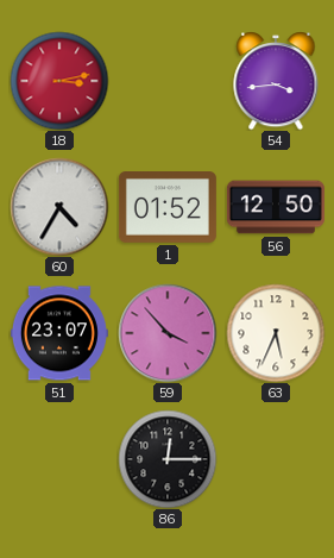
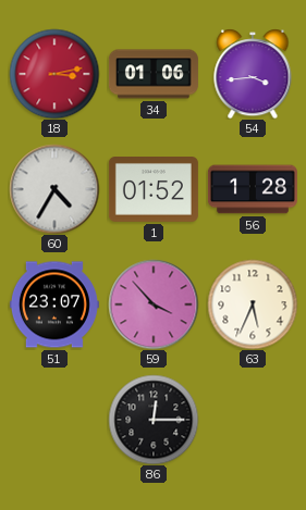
34: none -> 01:06 (154, 74)
56: 12:50 -> 1:28 (253, 189)
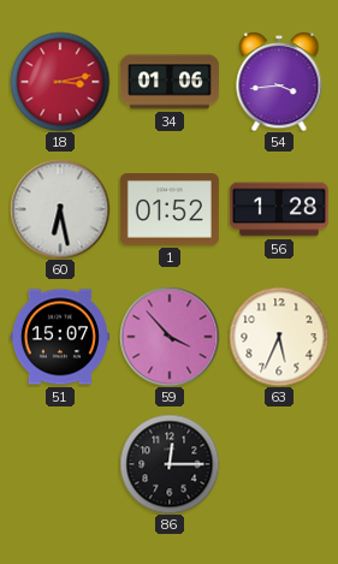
60: 4:35 -> 6:28 (60, 209)
51: 23:07 -> 15:07 (60, 337)
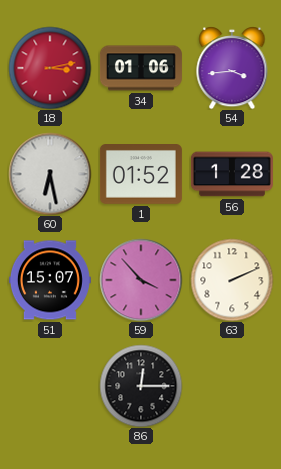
63: 5:34 -> 2:11 (232, 280)
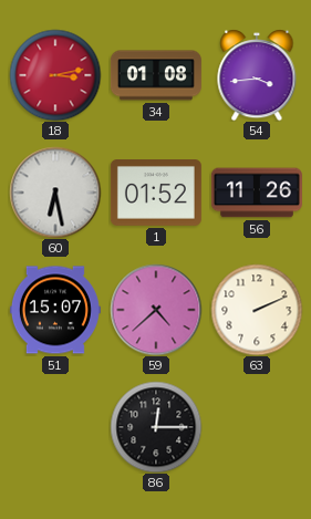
34: 01:06 -> 01:08 (156, 75)
56: 1:28 -> 11:26 (257, 193)
59: 3:53 -> 4:38 (156, 310)
